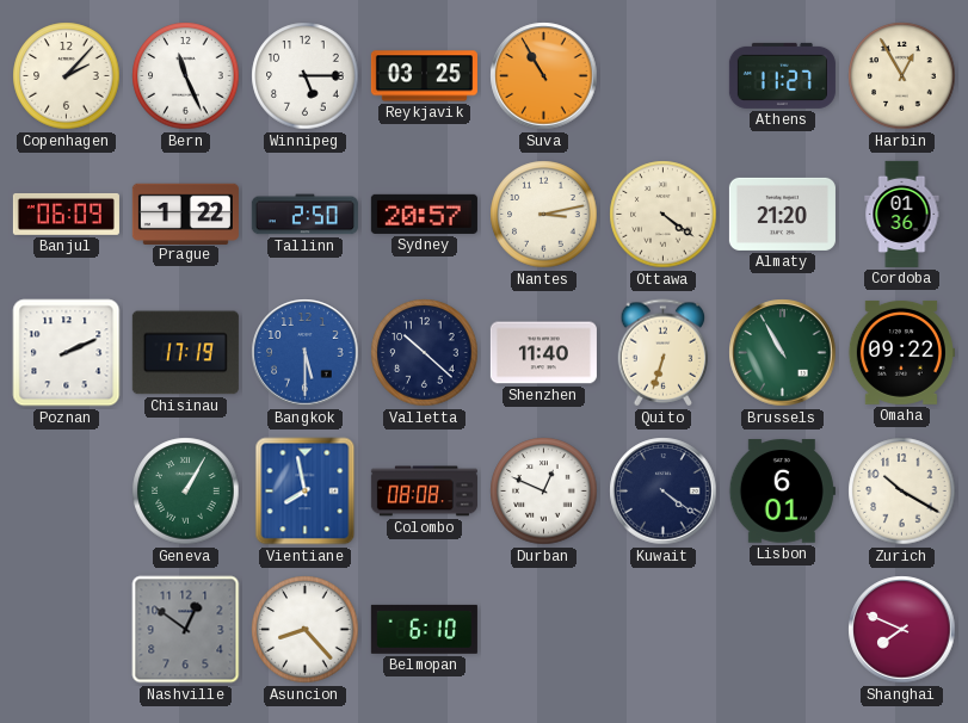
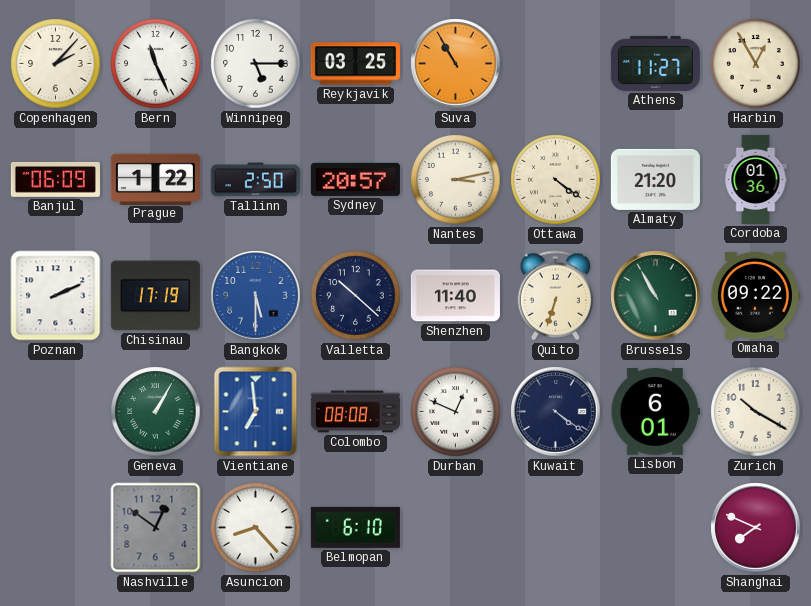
Vientiane: 7:58 -> 6:59 (256, 412)
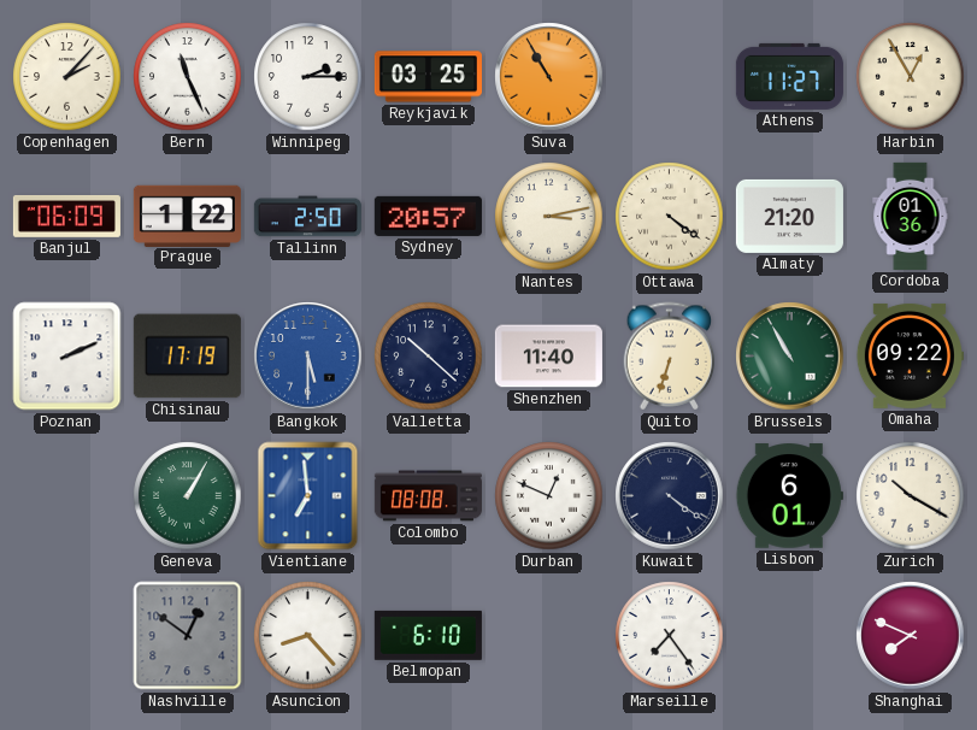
Winnipeg: 5:15 -> 2:15 (308, 77)
Marseille: none -> 7:24 (670, 636)
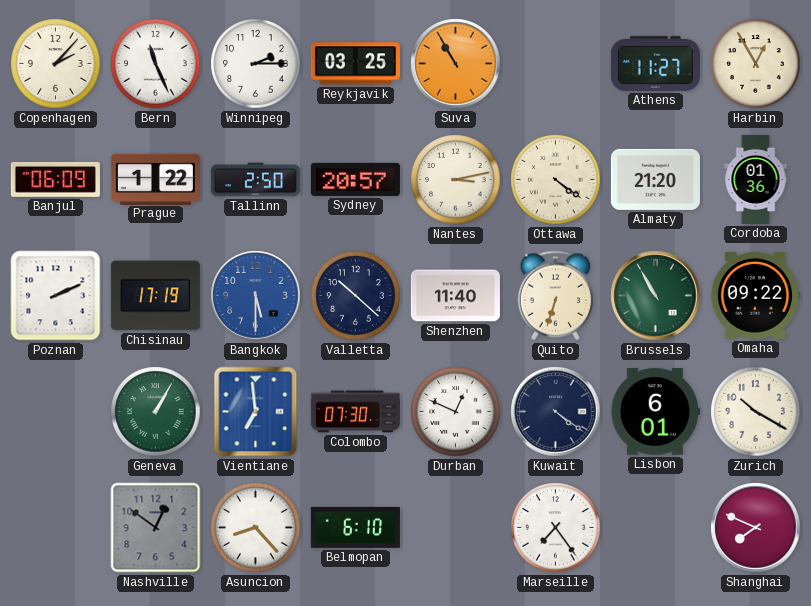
Colombo: 08:08 -> 07:30 (355, 412)
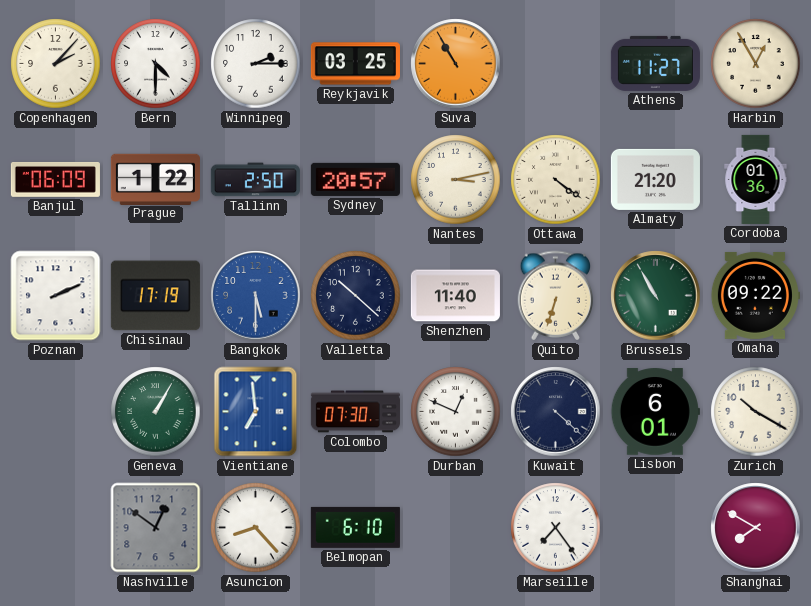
Bern: 11:26 -> 4:30 (156, 64)
Kuwait: 4:21 -> 4:22 (556, 412)
Shanghai: 7:49 -> 7:50 (756, 528)
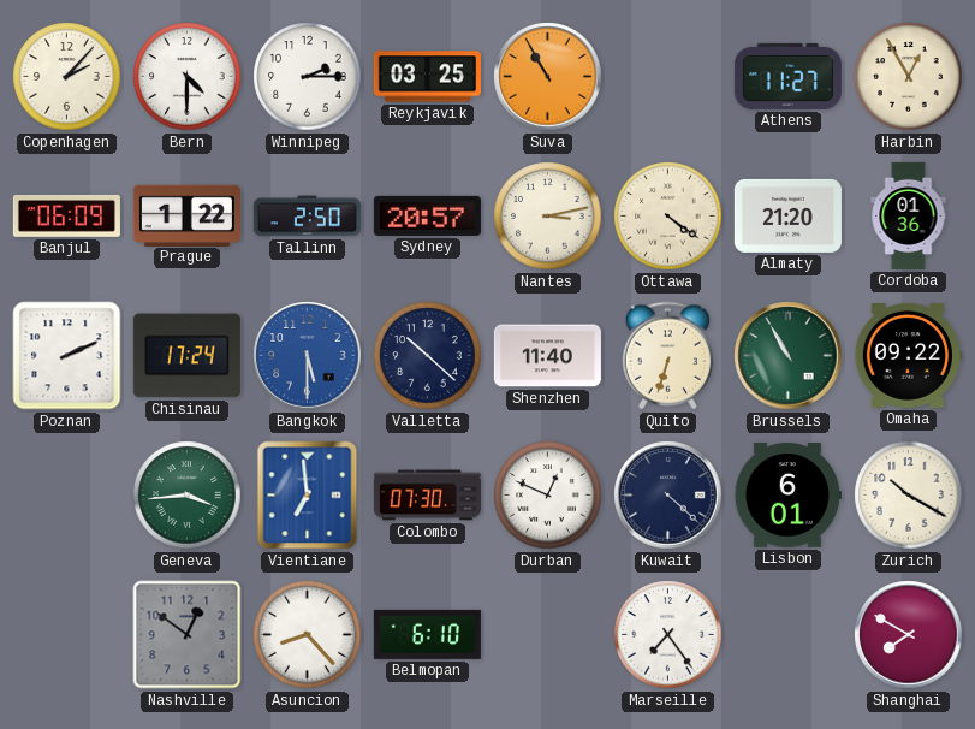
Chisinau: 17:19 -> 17:24 (186, 356)
Geneva: 1:05 -> 3:44 (188, 496)
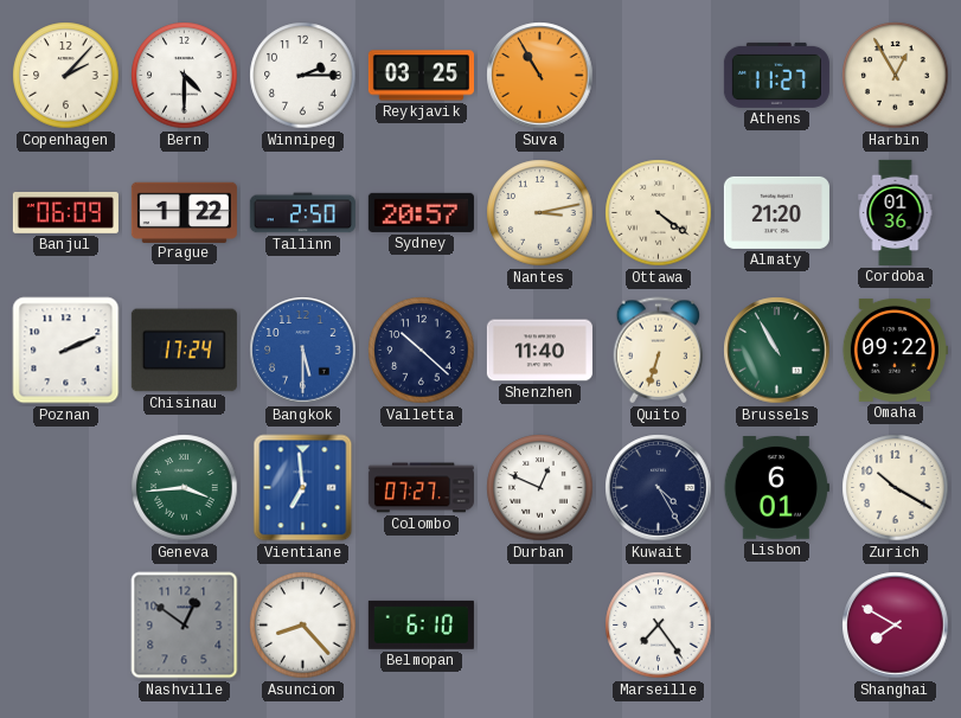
Colombo: 07:30 -> 07:27 (421, 488)
Kuwait: 4:22 -> 4:25 (659, 488)
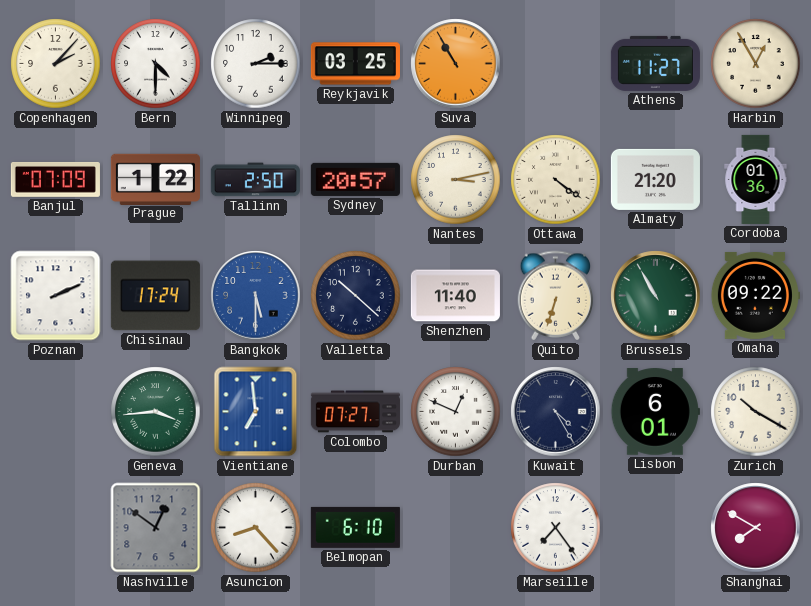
Banjul: 06:09 -> 07:09 (55, 180)
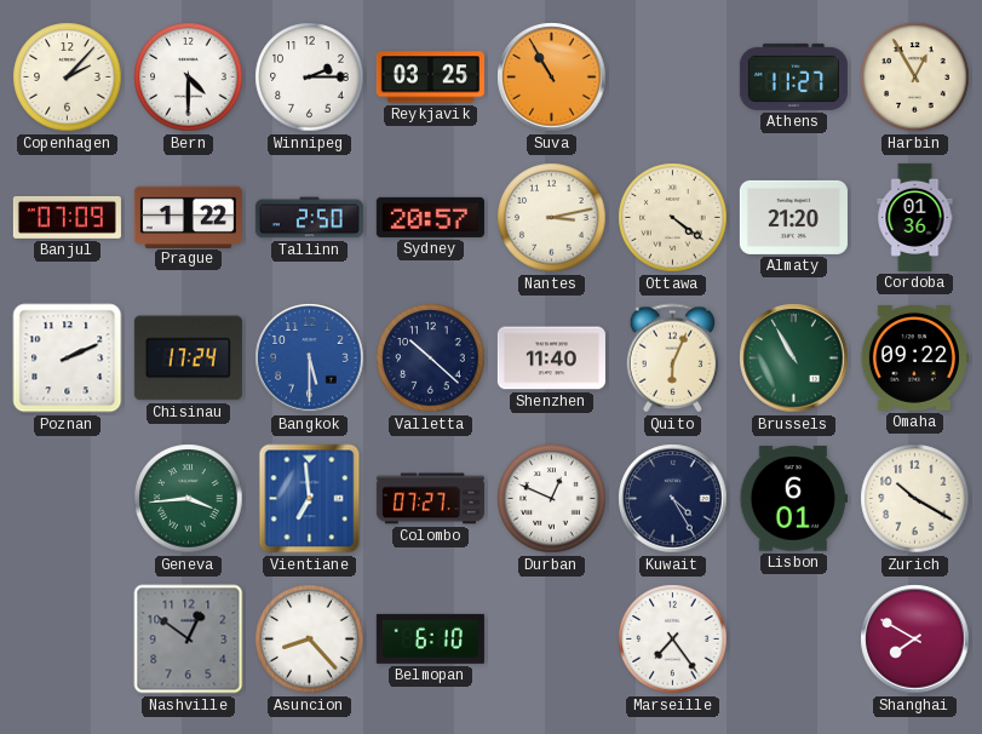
Quito: 6:33 -> 6:04 (673, 359)
